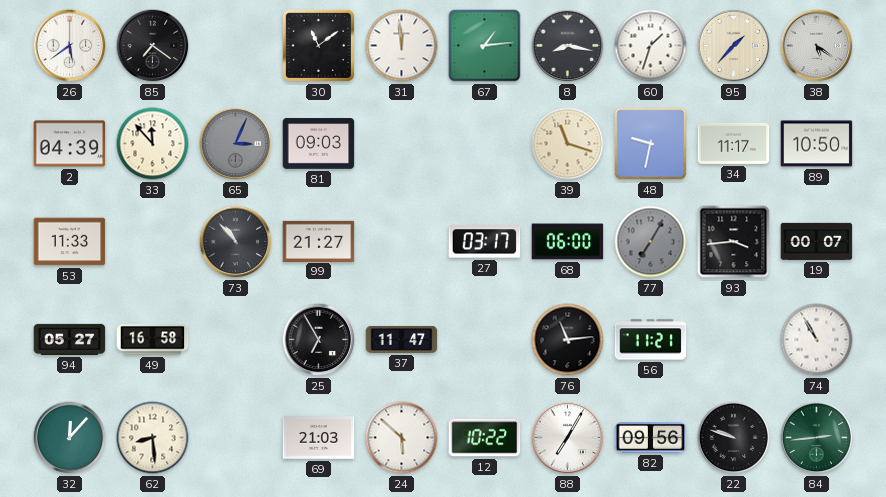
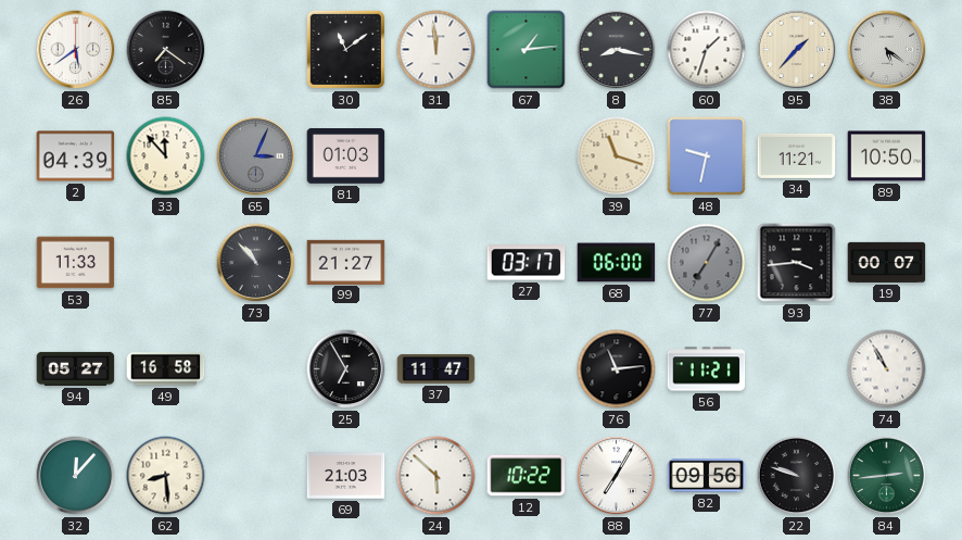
81: 09:03 -> 01:03 (346, 156)
34: 11:17 -> 11:21 (797, 155)
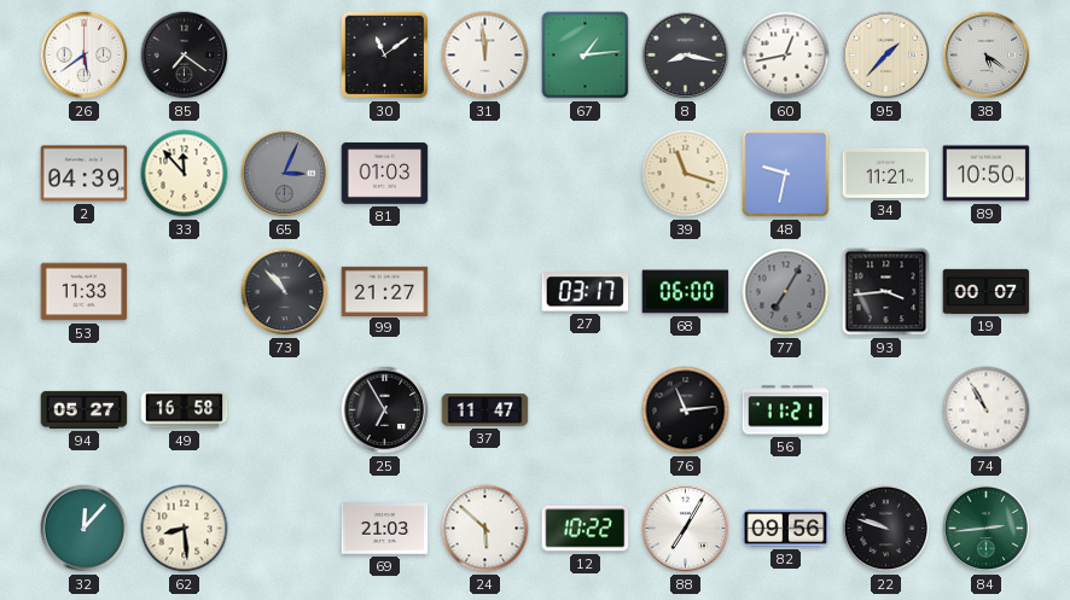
60: 1:33 -> 12:43 (786, 56)
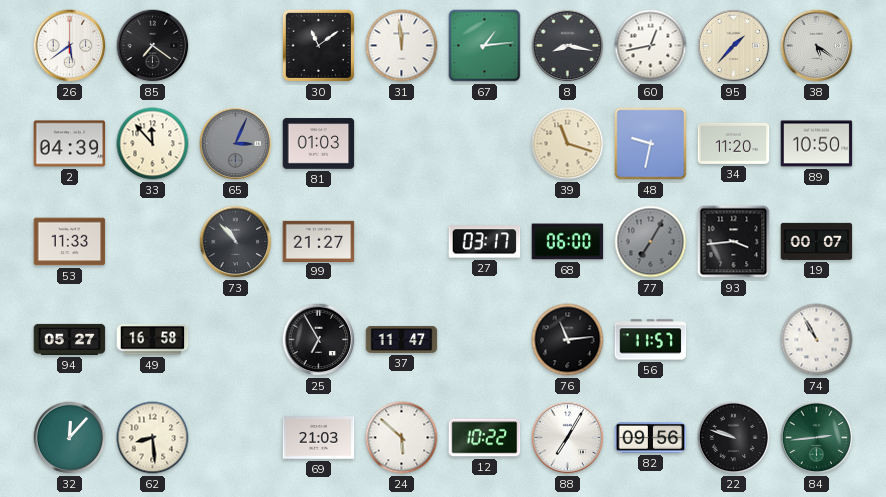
34: 11:21 -> 11:20 (734, 143)
56: 11:21 -> 11:57 (651, 340)
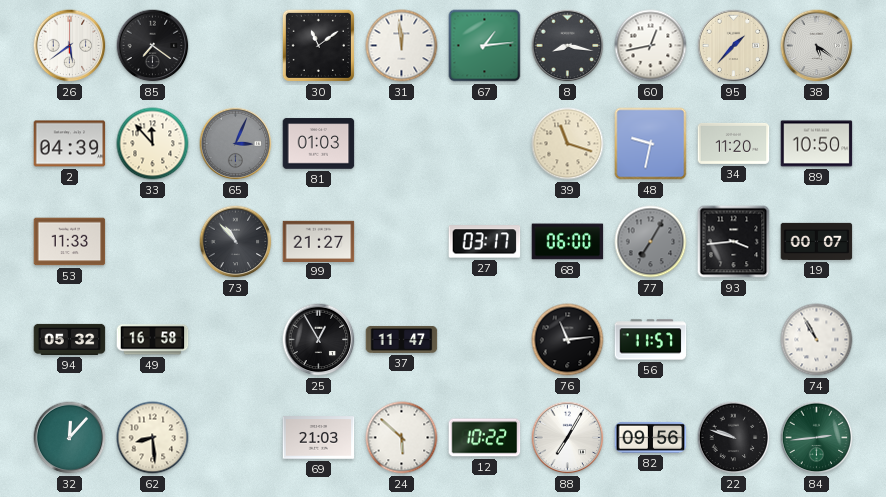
94: 05:27 -> 05:32 (70, 339)
25: 6:55 -> 12:55 (319, 340)
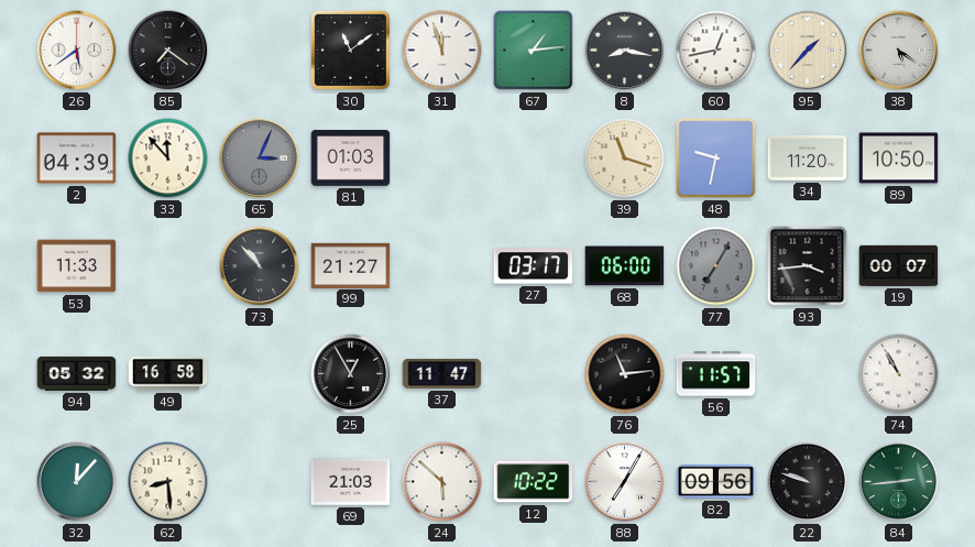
31: 11:59 -> 11:57 (442, 51)
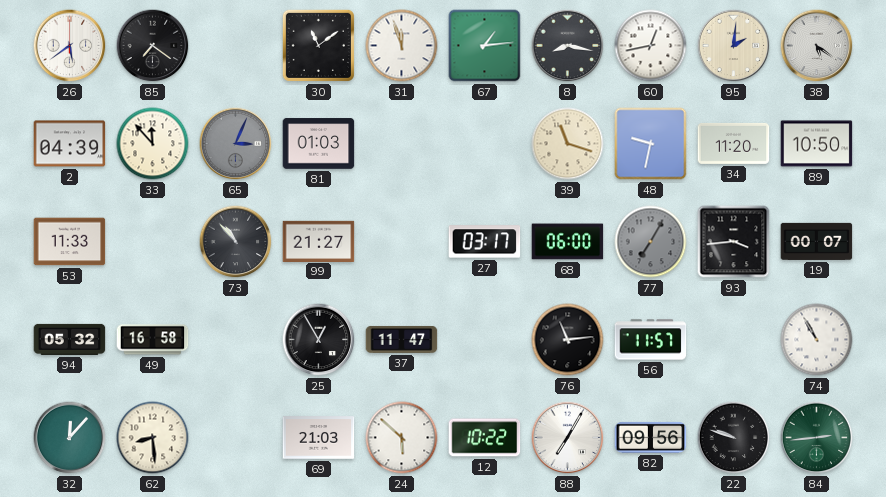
95: 1:37 -> 2:01 (734, 46)
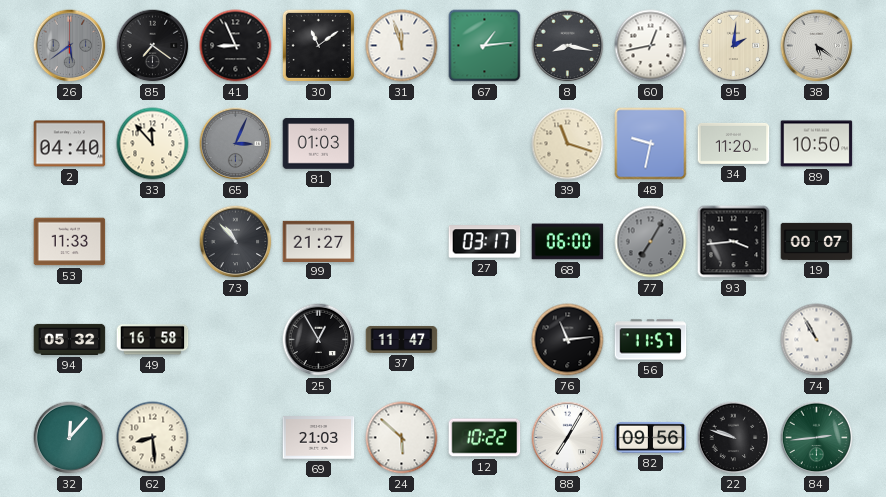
26 dial: white -> grey (70, 46)
41: none -> 8:56 (236, 46)
2: 04:39 -> 04:40 (70, 144)
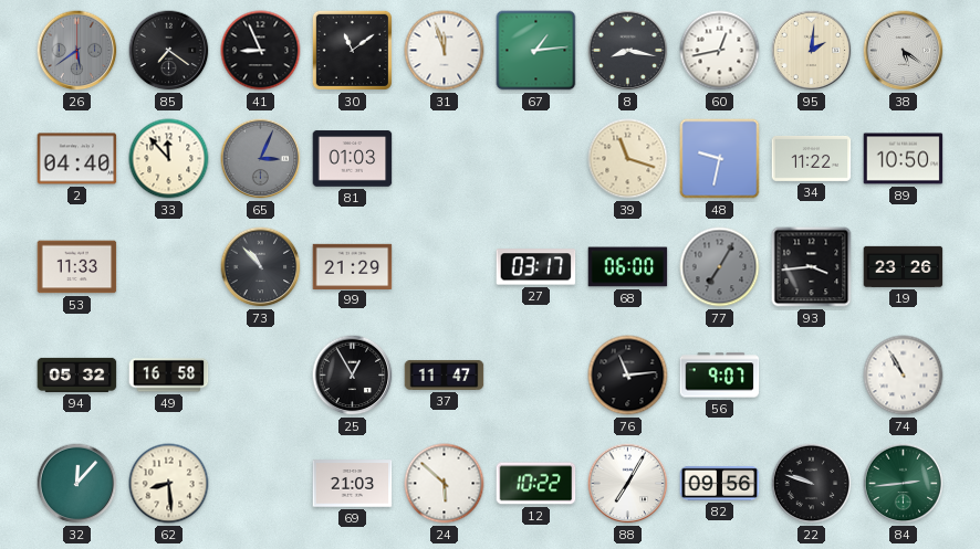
34: 11:20 -> 11:22 (812, 158)
99: 21:27 -> 21:29 (353, 266)
19: 00:07 -> 23:26 (904, 266)
56: 11:57 -> 9:07 (720, 376)
